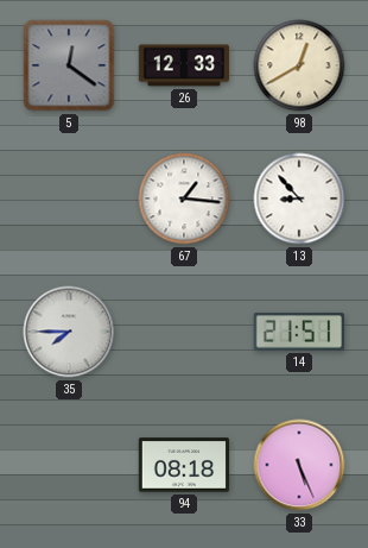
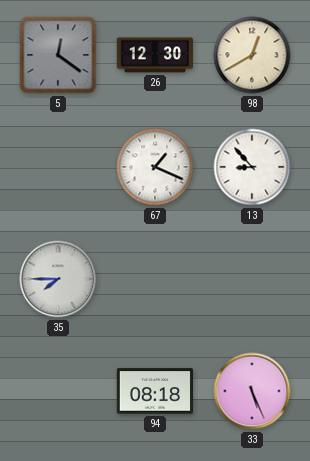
26: 12:33 -> 12:30 (155, 55)
67: 1:16 -> 1:19 (155, 167)
14: 21:51 -> none (299, 332)
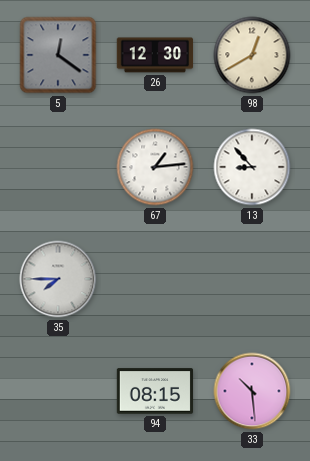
67: 1:19 -> 1:14 (155, 167)
94: 08:18 -> 08:15 (155, 391)
33: 5:26 -> 10:29 (252, 391)
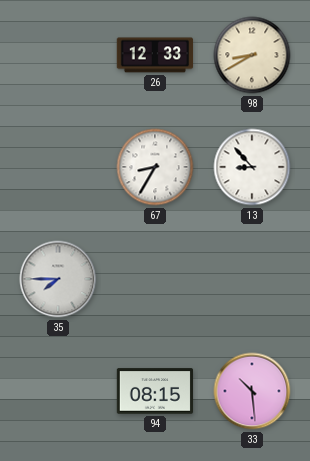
5: 12:21 -> none (58, 55)
26: 12:30 -> 12:33 (155, 55)
98: 12:40 -> 8:40 (252, 55)
67: 1:14 -> 8:35 (155, 167)
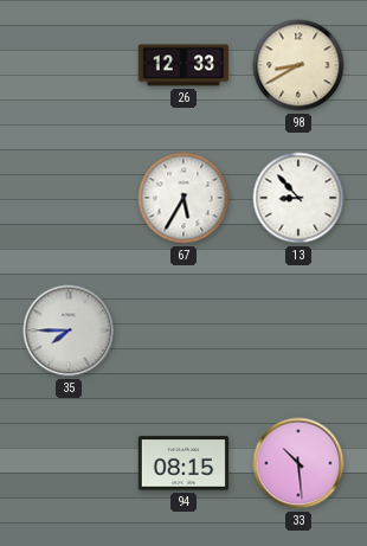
67: 8:35 -> 5:35 (183, 198)
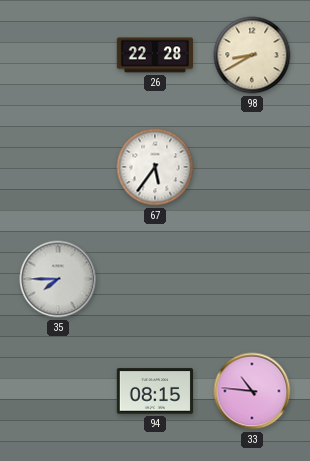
26: 12:33 -> 22:28 (155, 55)
67: 5:35 -> 5:36 (155, 167)
13: 8:53 -> none (298, 198)
33: 10:29 -> 10:46 (252, 391)
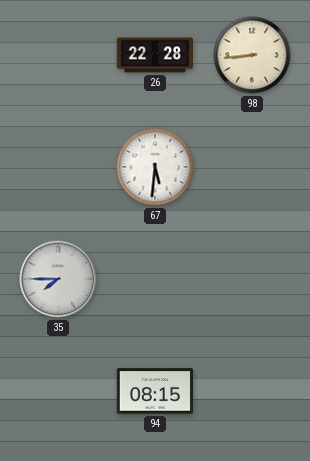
98: 8:40 -> 8:44 (252, 55)
67: 5:36 -> 5:31 (155, 167)
33: 10:46 -> none (252, 391)
